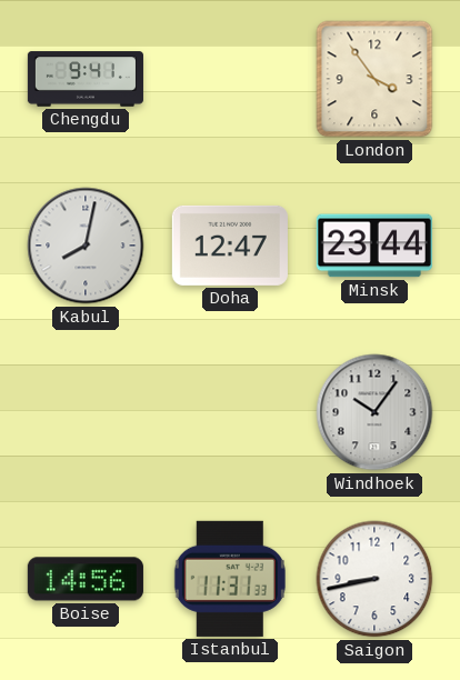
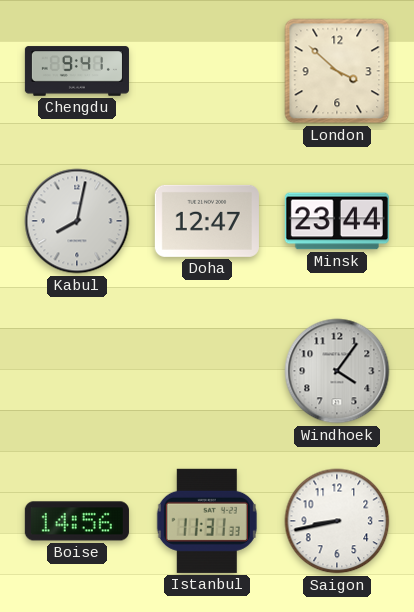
London: 3:54 -> 3:52 (337, 71)
Windhoek: 10:06 -> 4:06 (337, 371)
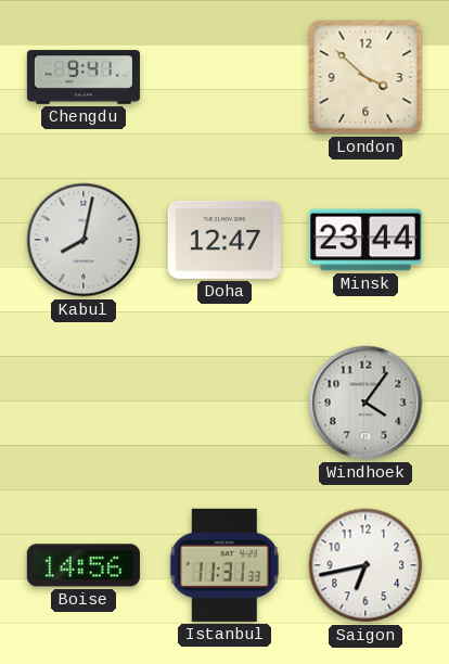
Saigon: 8:43 -> 6:43 (365, 565)
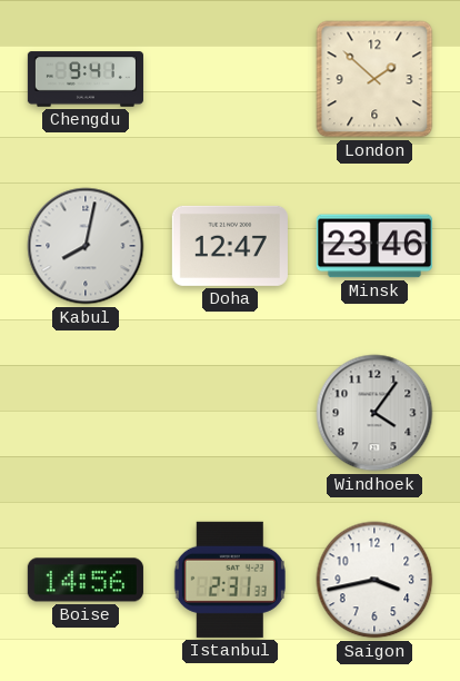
London: 3:52 -> 1:52 (374, 79)
Minsk: 23:44 -> 23:46 (374, 246)
Istanbul: 11:31 -> 2:31 (230, 580)
Saigon: 6:43 -> 3:43 (374, 580)
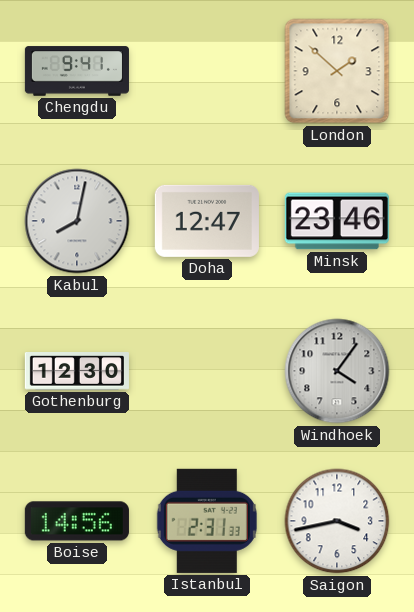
Gothenburg: none -> 12:30 (77, 371)
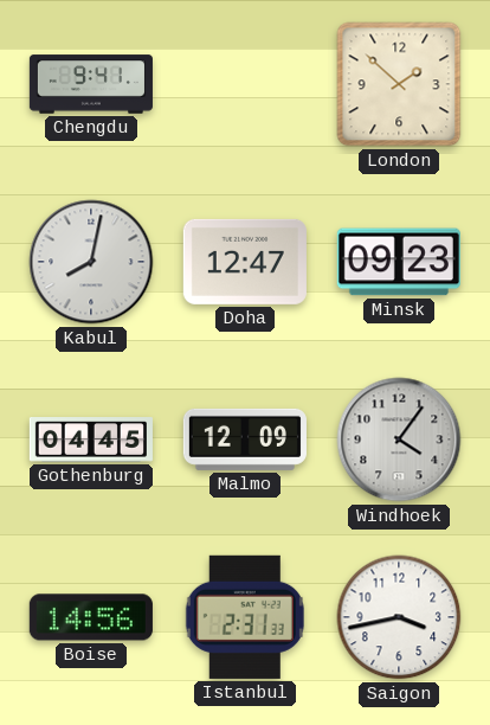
Minsk: 23:46 -> 09:23 (399, 262)
Gothenburg: 12:30 -> 04:45 (91, 440)
Malmo: none -> 12:09 (245, 440)
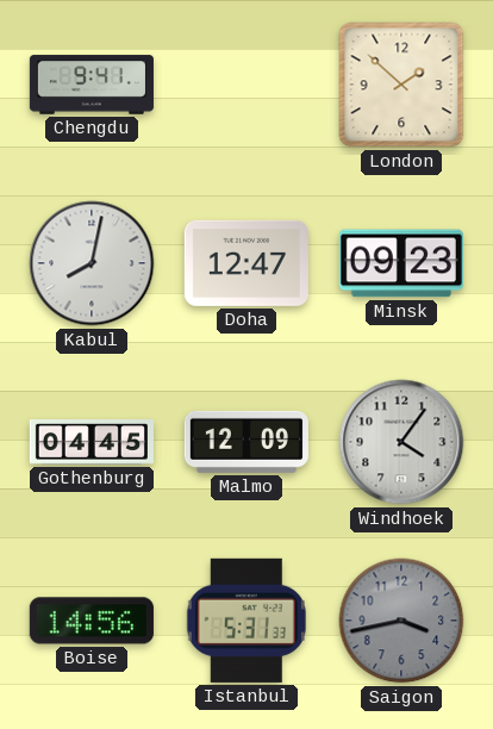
Istanbul: 2:31 -> 5:31 (246, 621)
Saigon dial: white -> grey (401, 621)
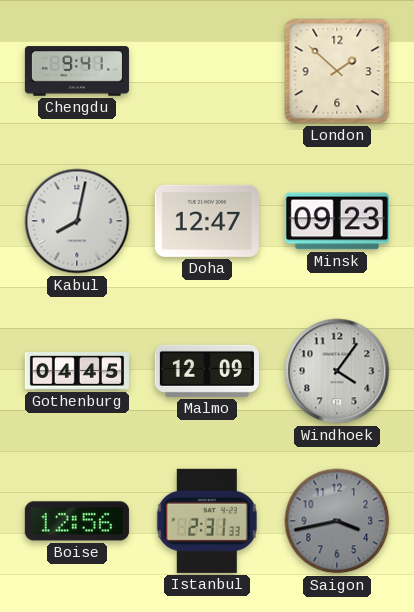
Boise: 14:56 -> 12:56 (77, 521)
Istanbul: 5:31 -> 2:31 (207, 521)
